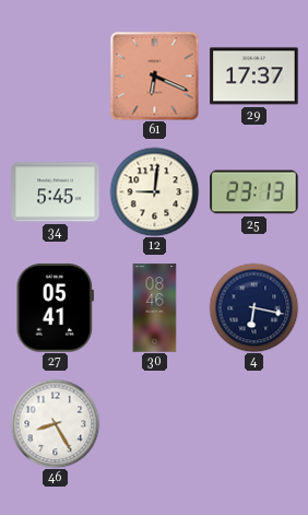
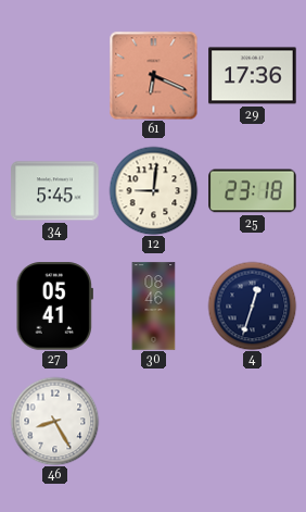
29: 17:37 -> 17:36 (253, 76)
25: 23:13 -> 23:18 (253, 191)
4: 6:17 -> 12:33 (252, 305)
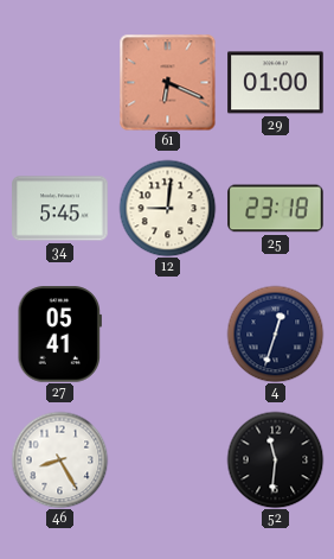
29: 17:36 -> 01:00 (276, 83)
30: 08:46 -> none (154, 307)
52: none -> 11:31 (275, 459)
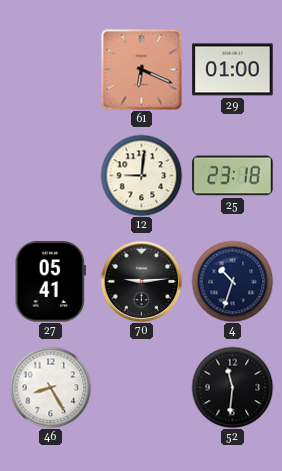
34: 5:45 -> none (60, 209)
70: none -> 9:14 (141, 281)
4: 12:33 -> 10:33 (232, 281)
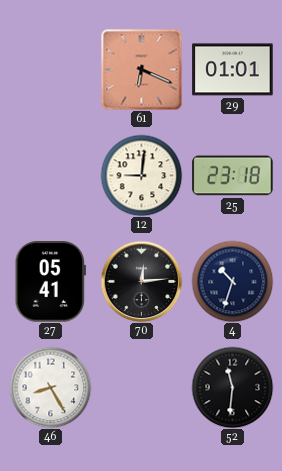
29: 01:00 -> 01:01 (233, 70)
70: 9:14 -> 12:14 (141, 281)
